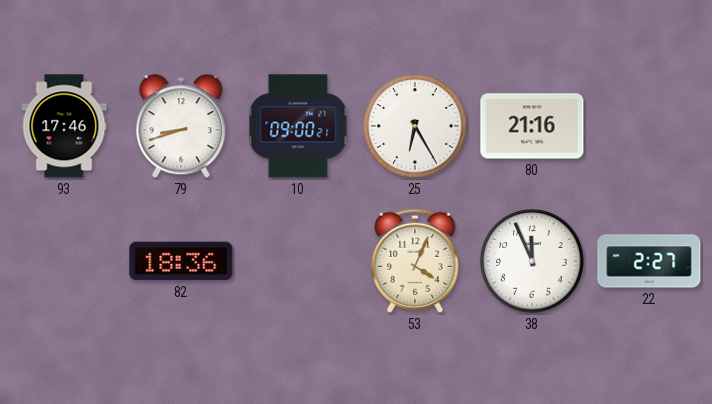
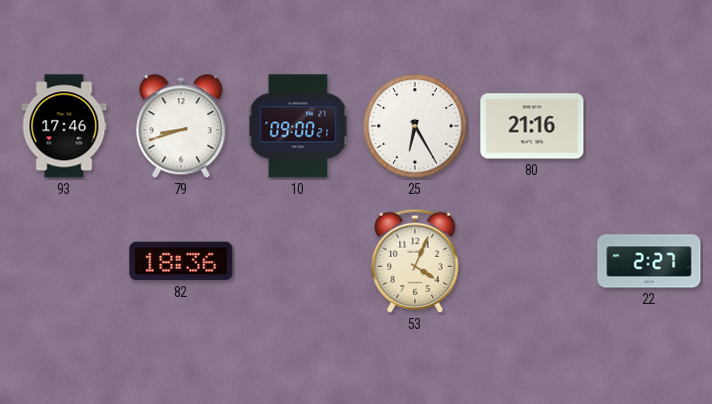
38: 11:56 -> none (532, 261)
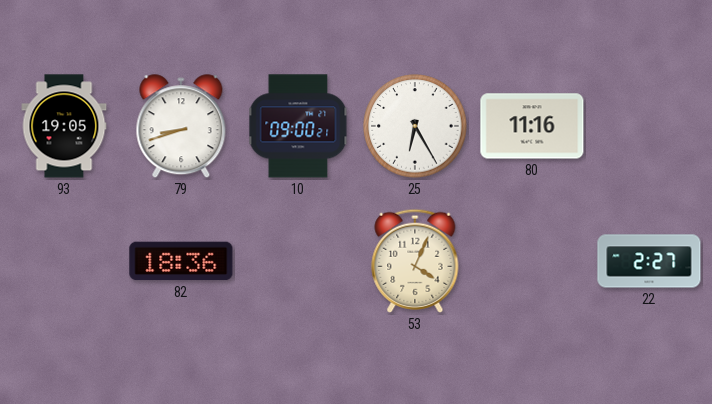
93: 17:46 -> 19:05 (64, 126)
80: 21:16 -> 11:16 (532, 126)
